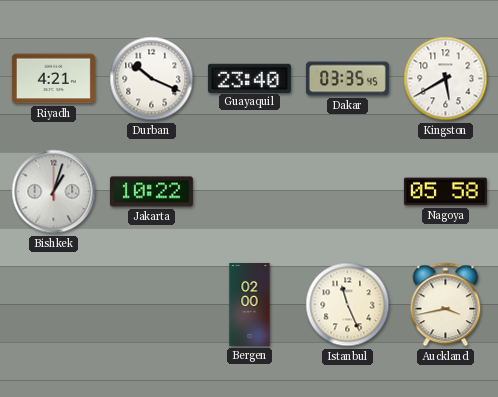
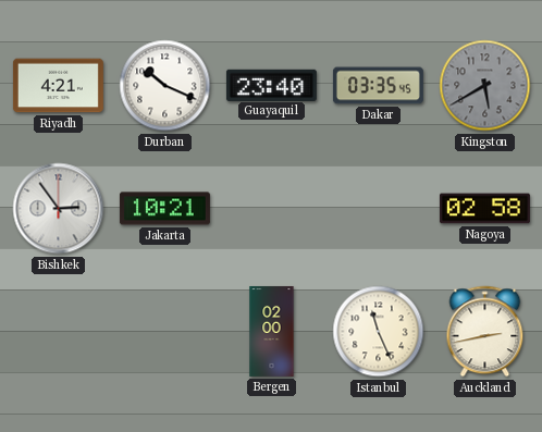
Kingston dial: white -> grey (485, 86)
Bishkek: 1:03 -> 2:54 (59, 209)
Jakarta: 10:22 -> 10:21 (164, 209)
Nagoya: 05:58 -> 02:58 (484, 209)
Auckland: 3:43 -> 2:43 (485, 332)
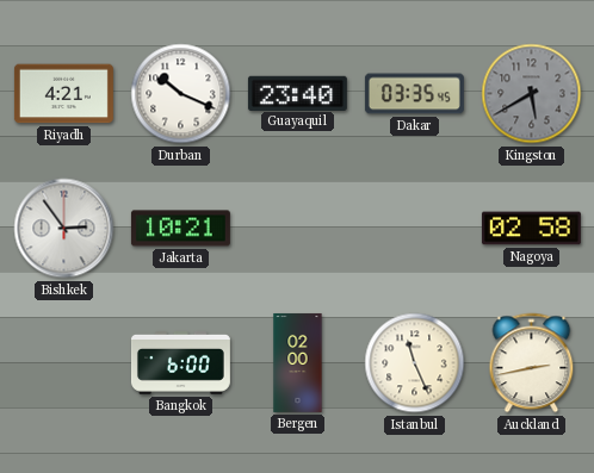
Bangkok: none -> 6:00 (180, 363)
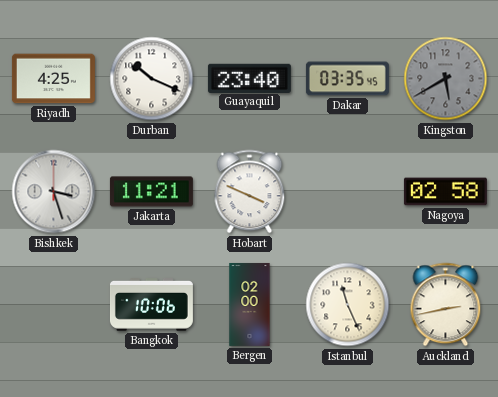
Riyadh: 4:21 -> 4:25 (53, 79)
Bishkek: 2:54 -> 3:27 (54, 192)
Jakarta: 10:21 -> 11:21 (151, 192)
Hobart: none -> 3:49 (250, 192)
Bangkok: 6:00 -> 10:06 (151, 305)
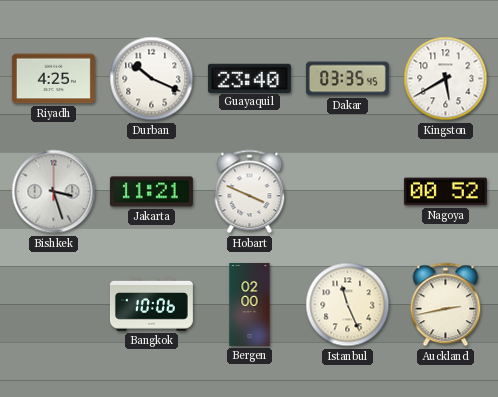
Kingston dial: grey -> white (446, 79)
Nagoya: 02:58 -> 00:52 (445, 192)
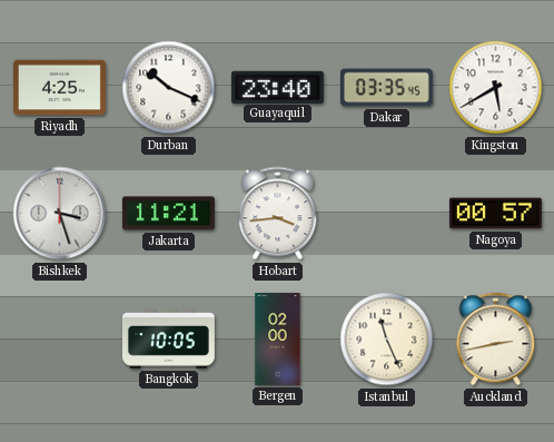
Hobart: 3:49 -> 3:44 (278, 214)
Nagoya: 00:52 -> 00:57 (495, 214)
Bangkok: 10:06 -> 10:05 (168, 340)
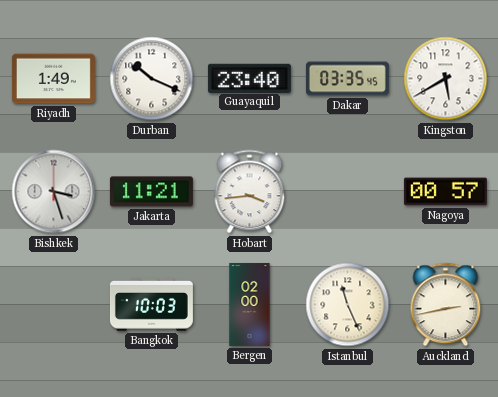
Riyadh: 4:25 -> 1:49 (53, 79)
Bangkok: 10:05 -> 10:03 (151, 305)
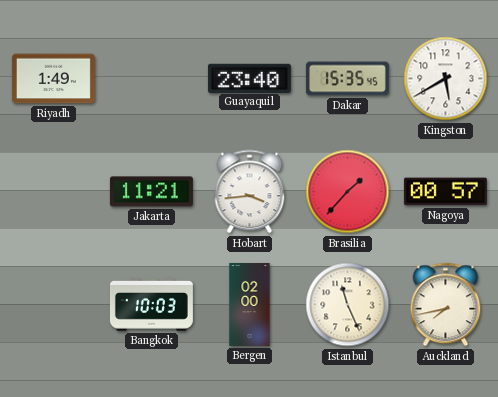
Durban: 10:19 -> none (152, 79)
Dakar: 03:35 -> 15:35 (347, 79)
Bishkek: 3:27 -> none (54, 192)
Brasilia: none -> 1:37 (348, 192)
Auckland: 2:43 -> 7:43 (446, 305)
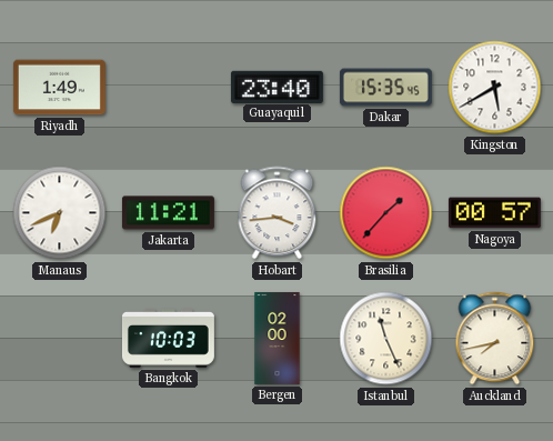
Manaus: none -> 6:41 (60, 213)
